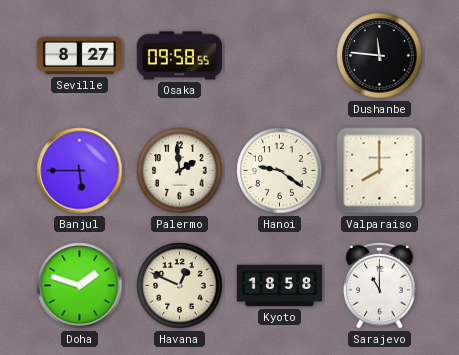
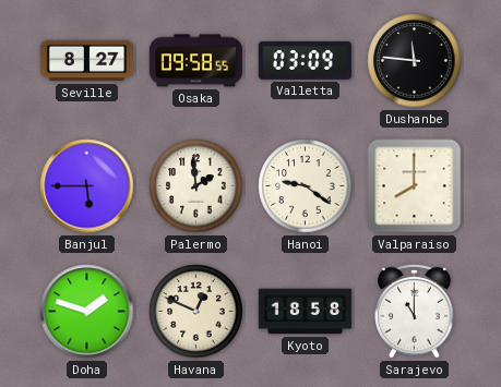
Valletta: none -> 03:09 (305, 60)
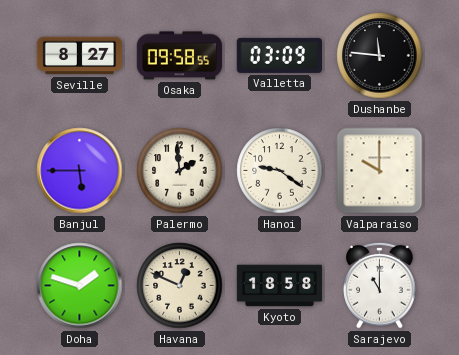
Valparaiso: 8:00 -> 10:00 (380, 171)
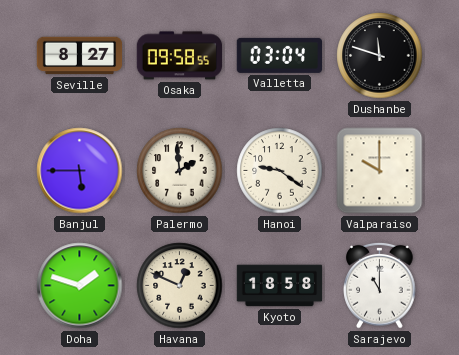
Valletta: 03:09 -> 03:04 (279, 55)
Dushanbe: 11:46 -> 11:48 (380, 56)
